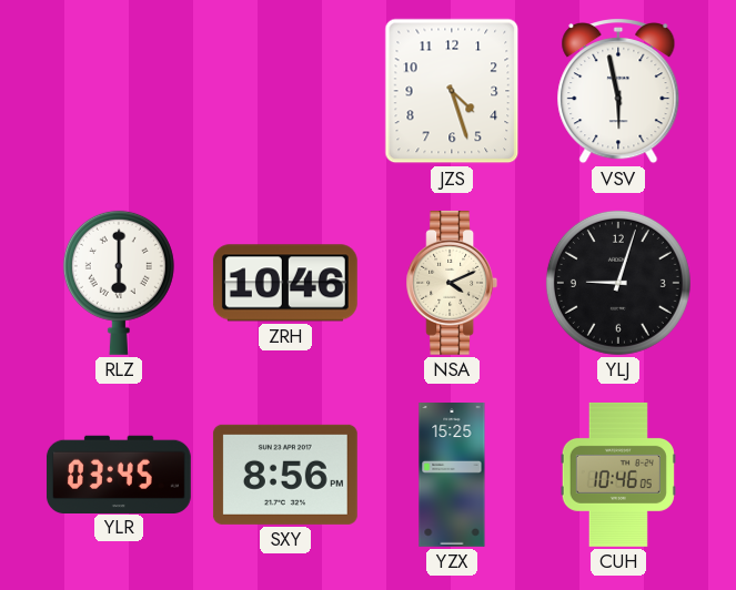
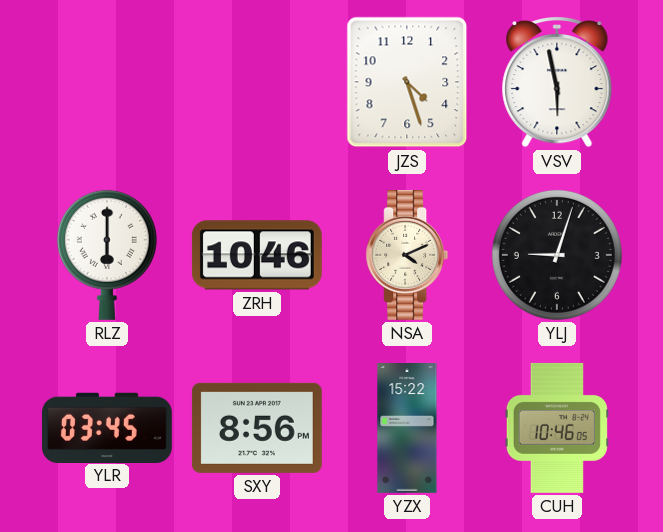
YZX: 15:25 -> 15:22 (407, 429)
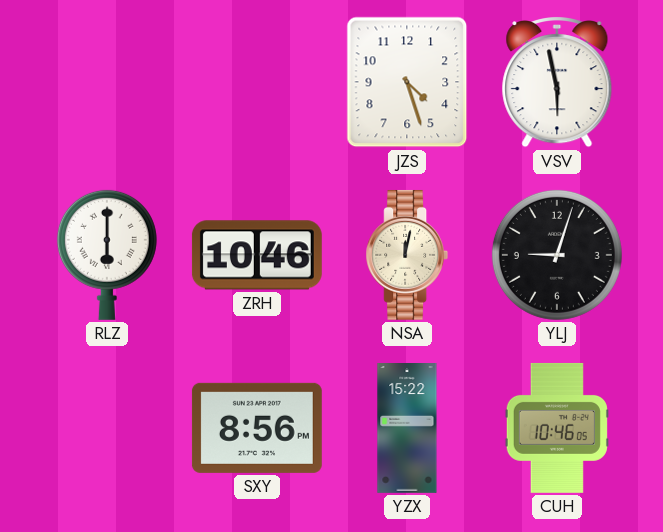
NSA: 4:11 -> 12:02 (407, 255)
YLR: 03:45 -> none (107, 427)
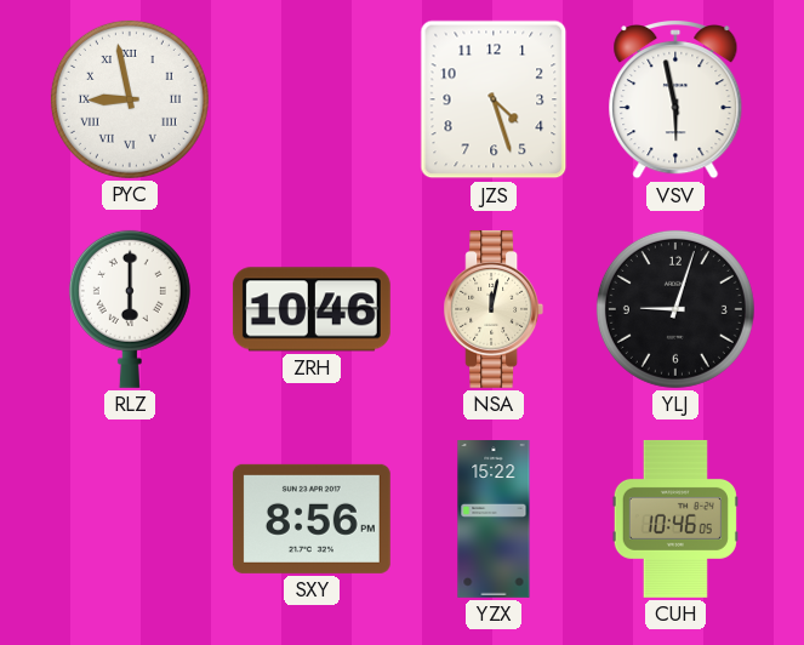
PYC: none -> 8:58 (130, 99)
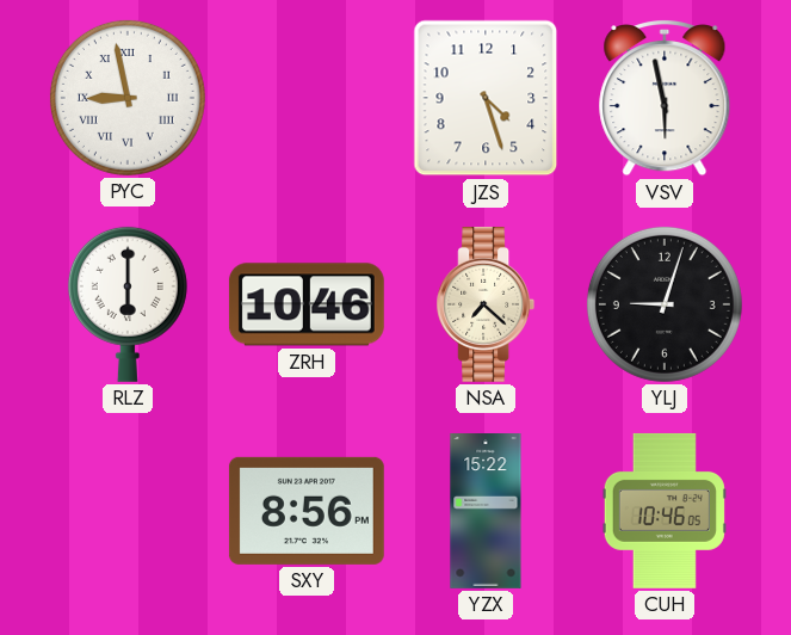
NSA: 12:02 -> 7:22 (486, 304)
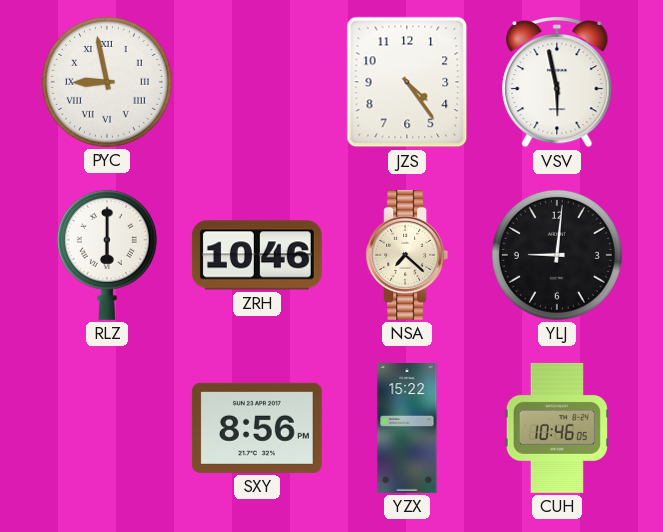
JZS: 4:27 -> 4:24 (407, 82)
YLJ: 9:03 -> 9:01 (557, 255)
